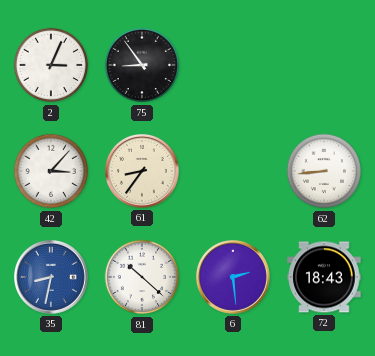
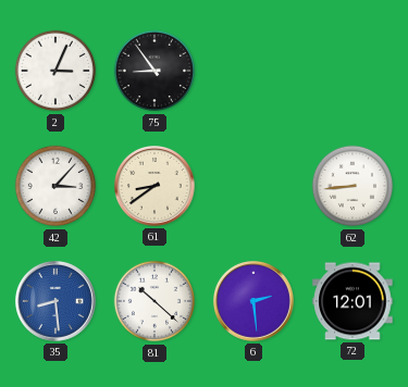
61: 8:36 -> 8:39 (156, 187)
35: 8:32 -> 8:29 (57, 302)
72: 18:43 -> 12:01 (353, 301)
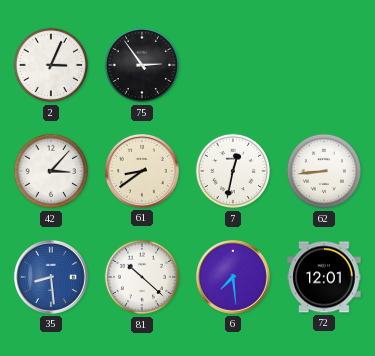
75: 8:54 -> 2:54 (142, 65)
7: none -> 12:32 (233, 171)
6: 2:29 -> 7:29 (234, 278)
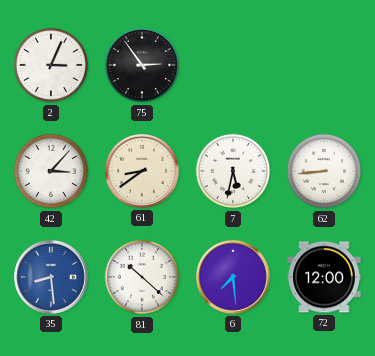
7: 12:32 -> 5:32 (233, 171)
72: 12:01 -> 12:00 (324, 277)
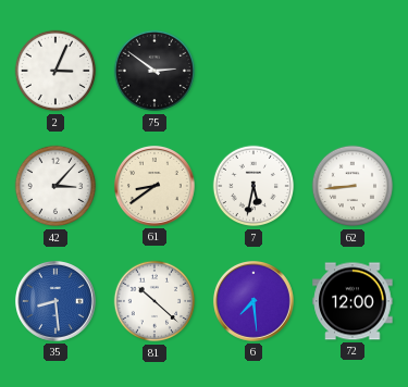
75: 2:54 -> 2:51 (154, 71)
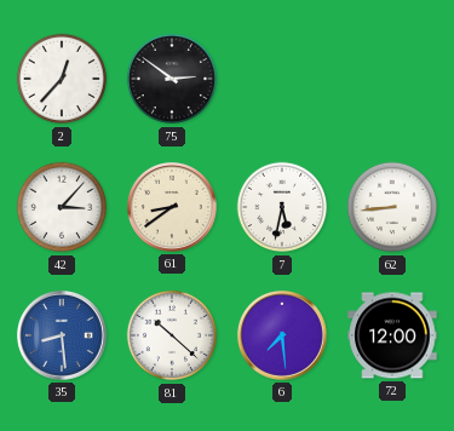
2: 3:04 -> 12:37 (62, 79)
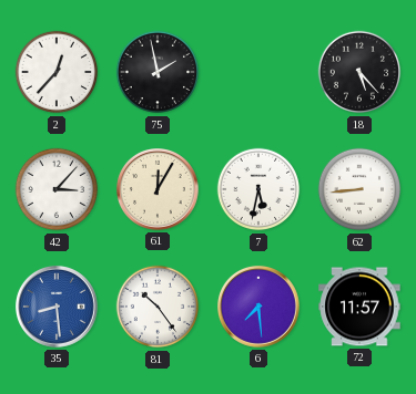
75: 2:51 -> 1:58 (158, 72)
18: none -> 5:23 (359, 72)
61: 8:39 -> 12:05 (159, 190)
81: 10:22 -> 10:24 (158, 307)
72: 12:00 -> 11:57 (359, 307)
